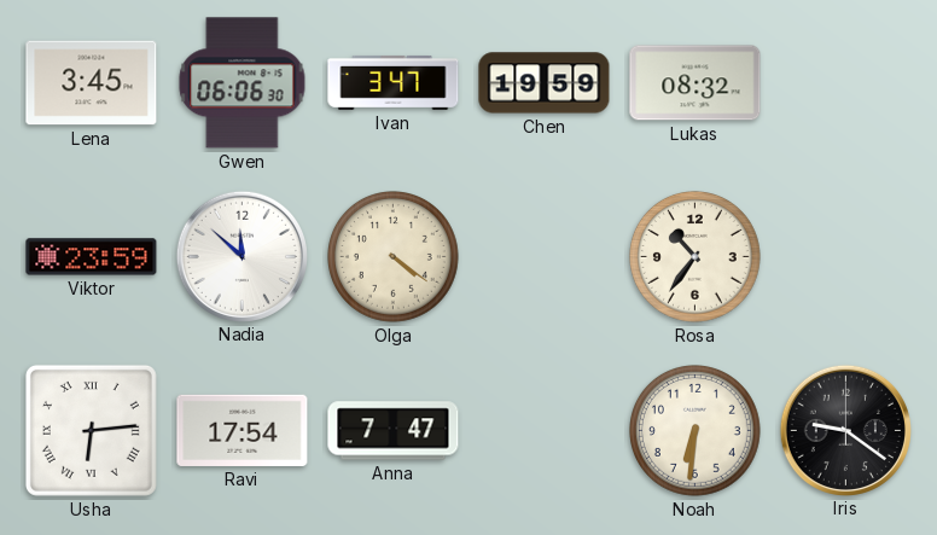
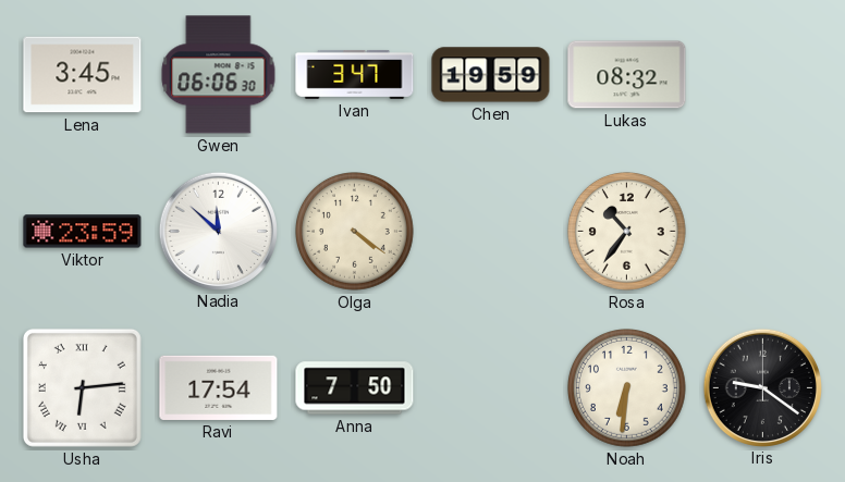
Anna: 7:47 -> 7:50 (355, 388)
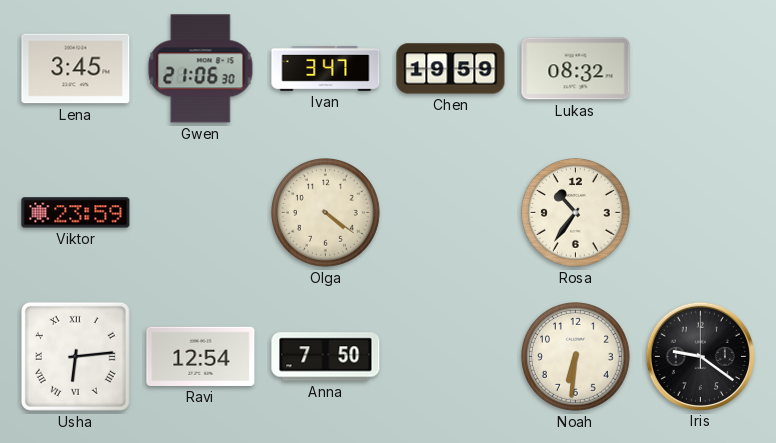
Gwen: 06:06 -> 21:06 (201, 69)
Nadia: 11:52 -> none (218, 231)
Ravi: 17:54 -> 12:54 (201, 356)
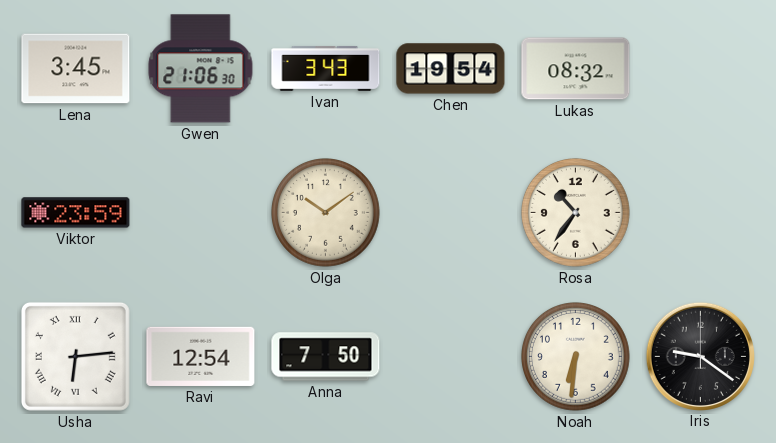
Ivan: 3:47 -> 3:43 (326, 68)
Chen: 19:59 -> 19:54 (451, 69)
Olga: 4:21 -> 10:09 (326, 213)
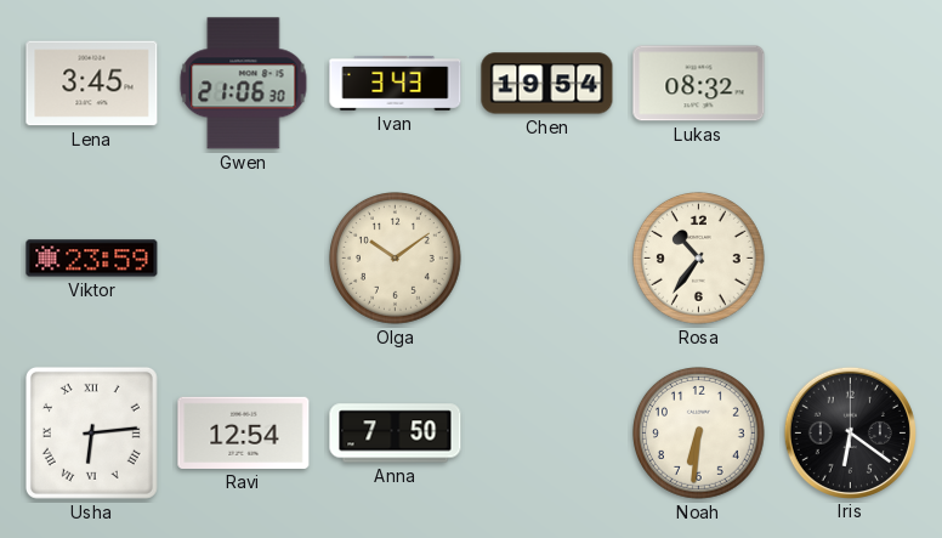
Iris: 9:21 -> 6:21 (850, 432)
